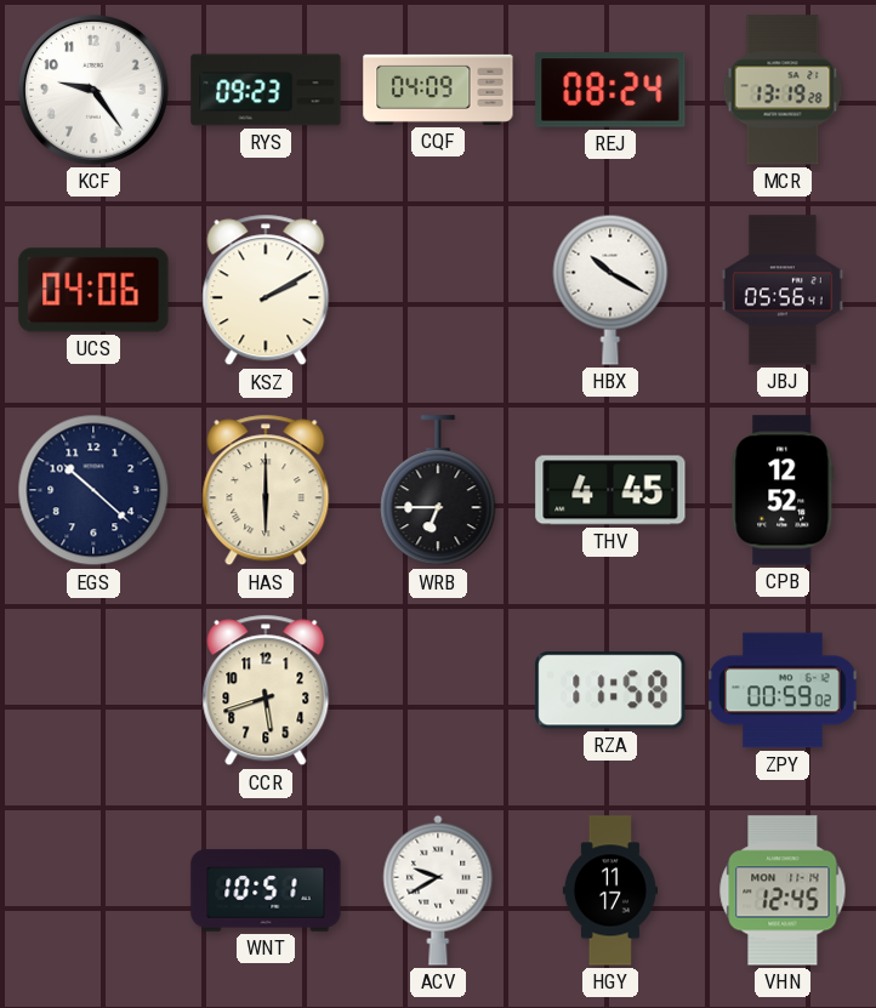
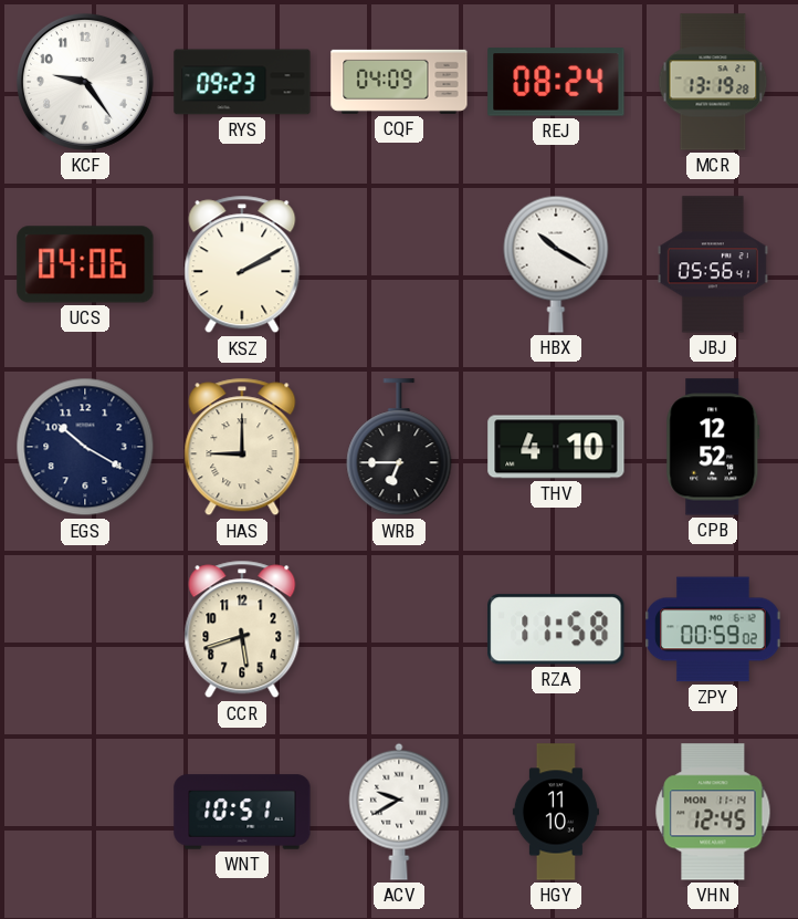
EGS: 10:22 -> 10:20 (85, 447)
HAS: 6:00 -> 9:00 (242, 447)
THV: 4:45 -> 4:10 (556, 447)
HGY: 11:17 -> 11:10 (556, 812)
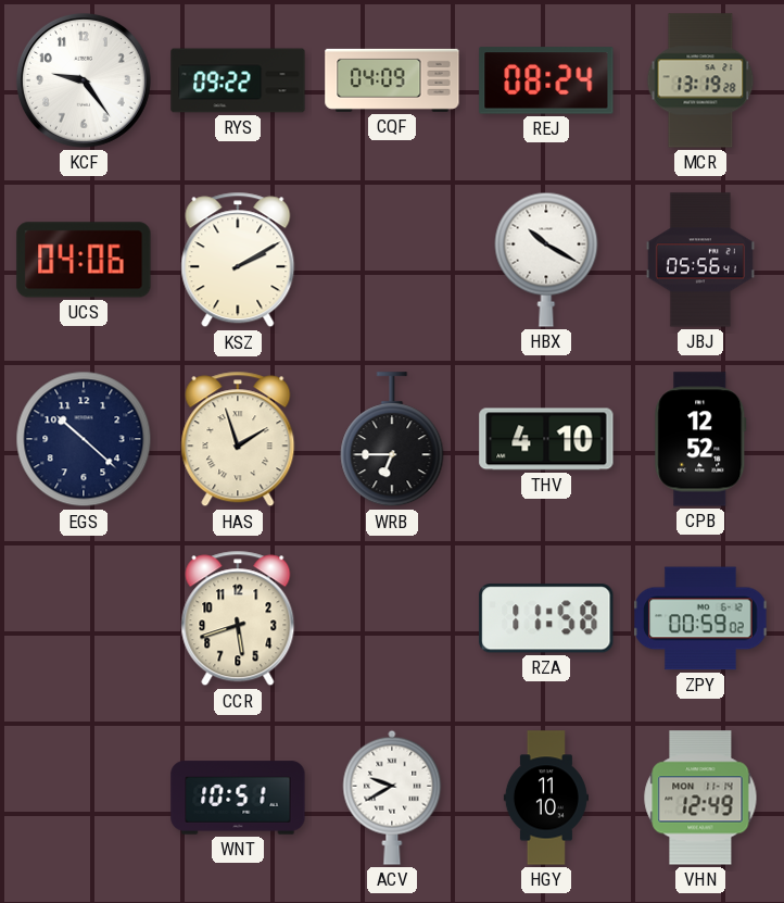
RYS: 09:23 -> 09:22 (238, 80)
EGS: 10:20 -> 10:22 (84, 439)
HAS: 9:00 -> 1:57 (238, 439)
VHN: 12:45 -> 12:49 (700, 798)
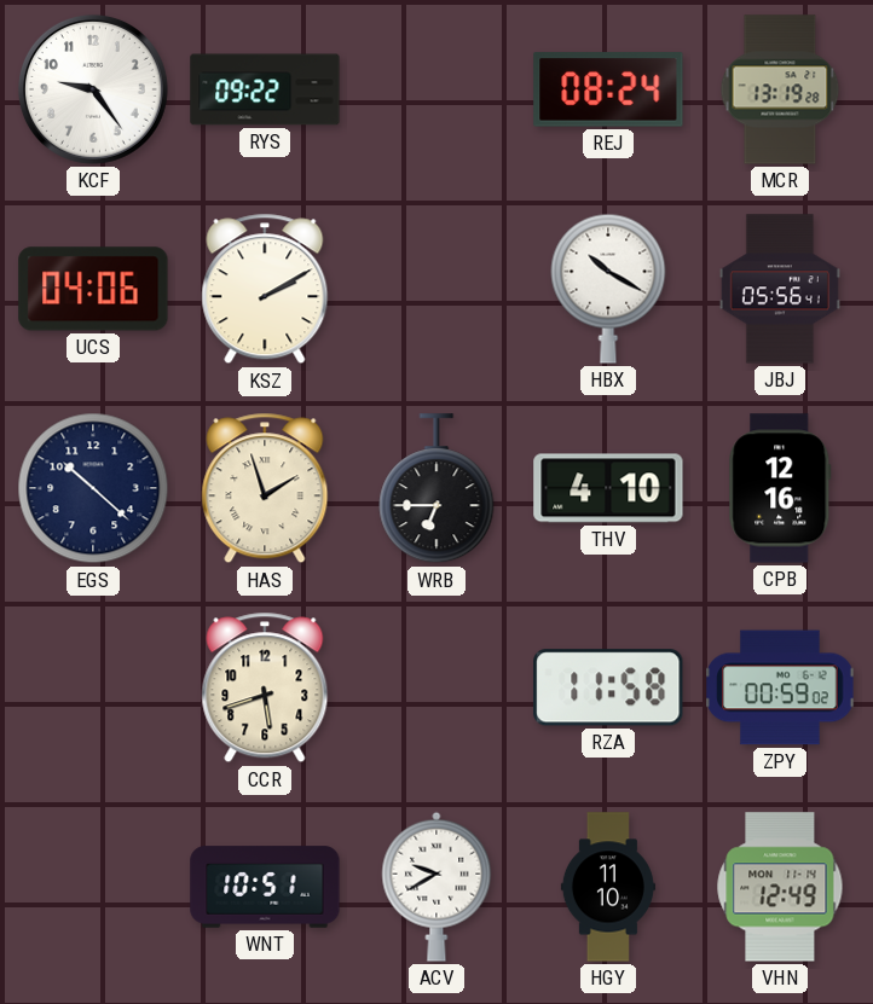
CQF: 04:09 -> none (392, 80)
CPB: 12:52 -> 12:16 (780, 488)
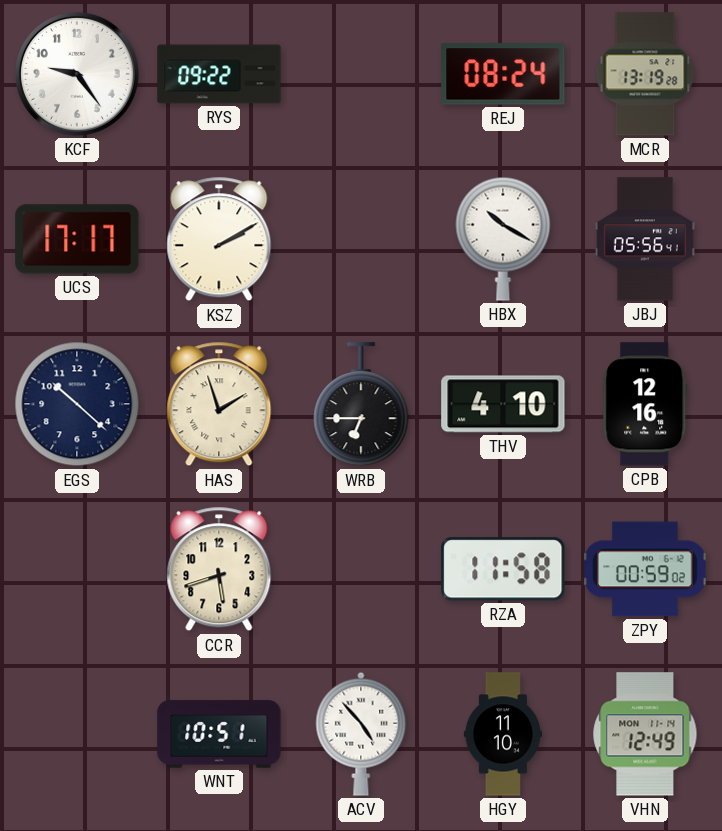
UCS: 04:06 -> 17:17 (77, 239)
ACV: 9:40 -> 4:53 (361, 734)
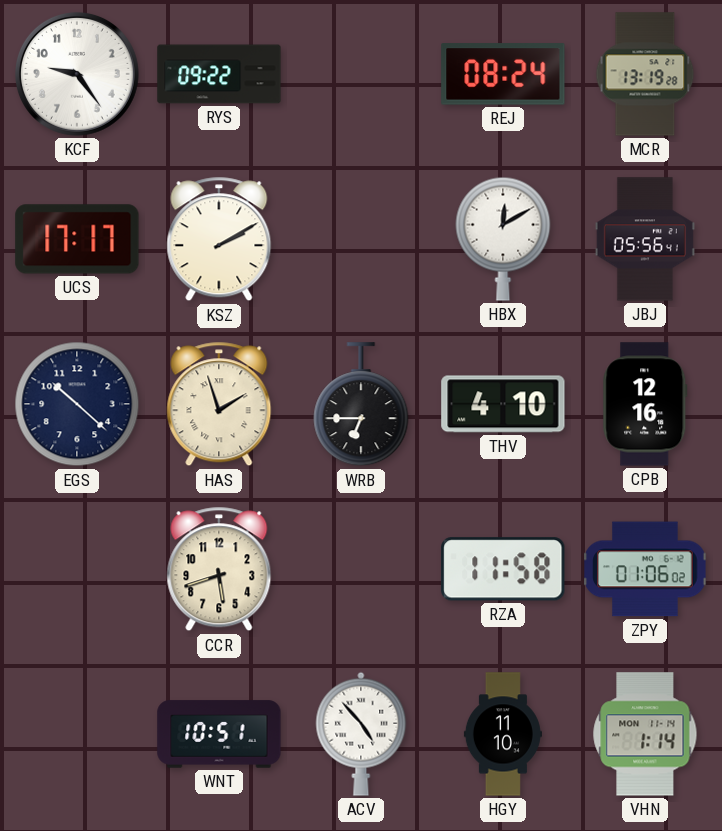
HBX: 10:20 -> 12:10 (503, 239)
ZPY: 00:59 -> 01:06 (645, 569)
VHN: 12:49 -> 1:14 (645, 734)
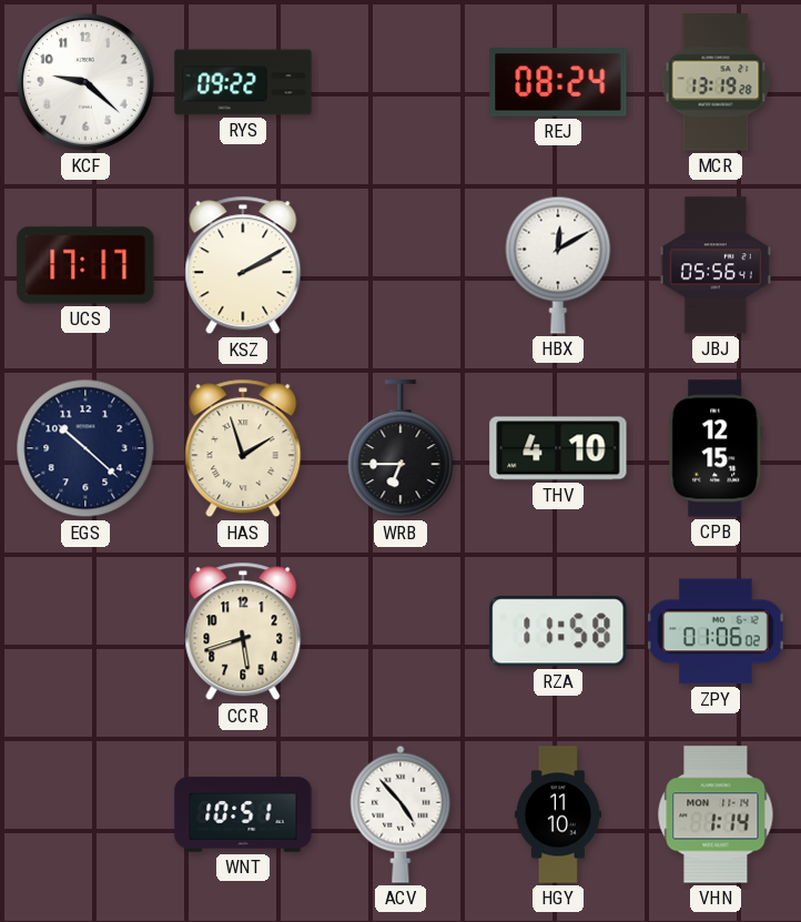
KCF: 9:24 -> 9:22 (85, 82)
CPB: 12:16 -> 12:15 (716, 448)
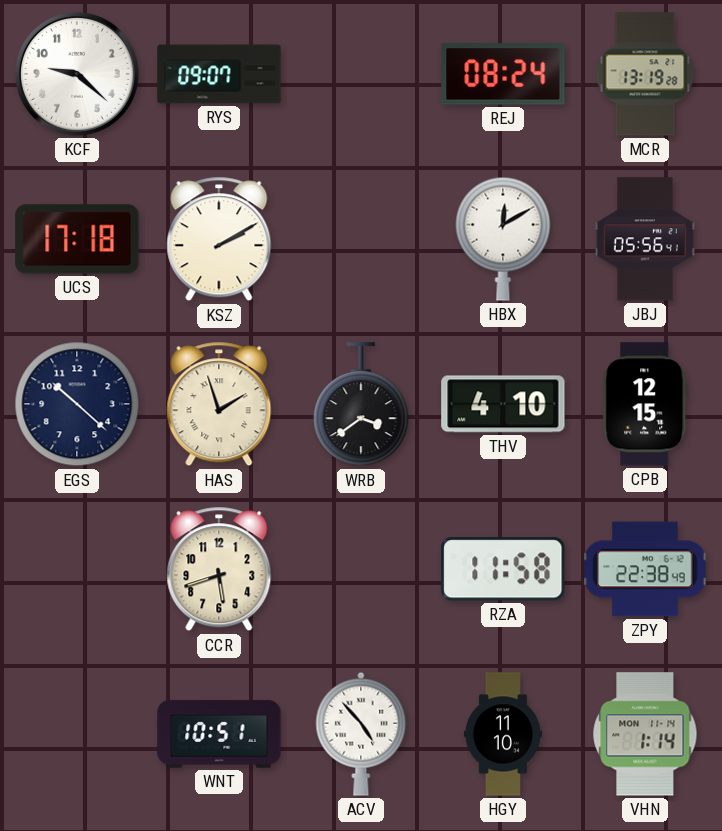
RYS: 09:22 -> 09:07 (219, 74)
UCS: 17:17 -> 17:18 (77, 239)
WRB: 6:45 -> 3:39 (361, 405)
ZPY: 01:06 -> 22:38 (645, 569)
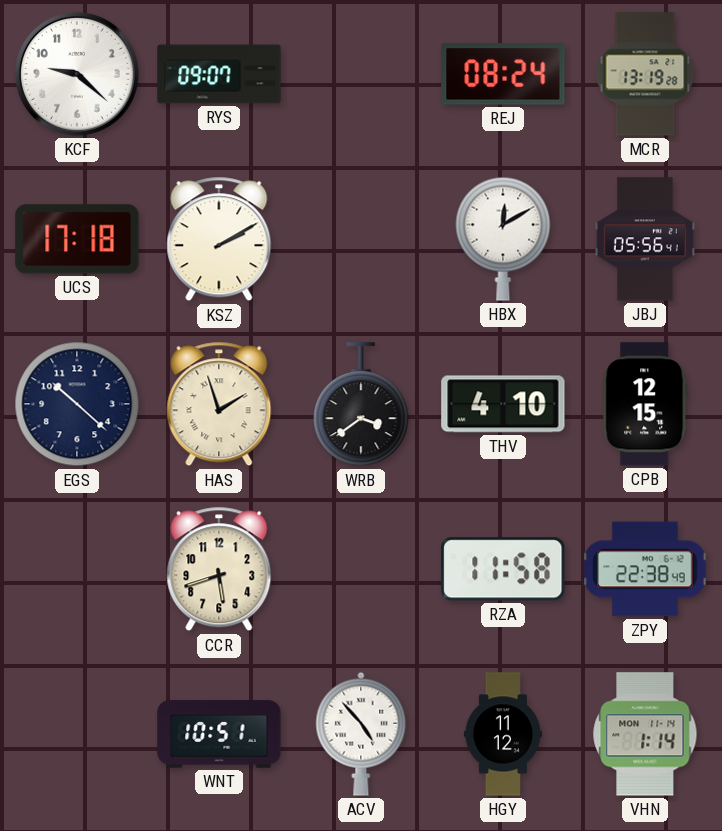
HGY: 11:10 -> 11:12 (503, 734)
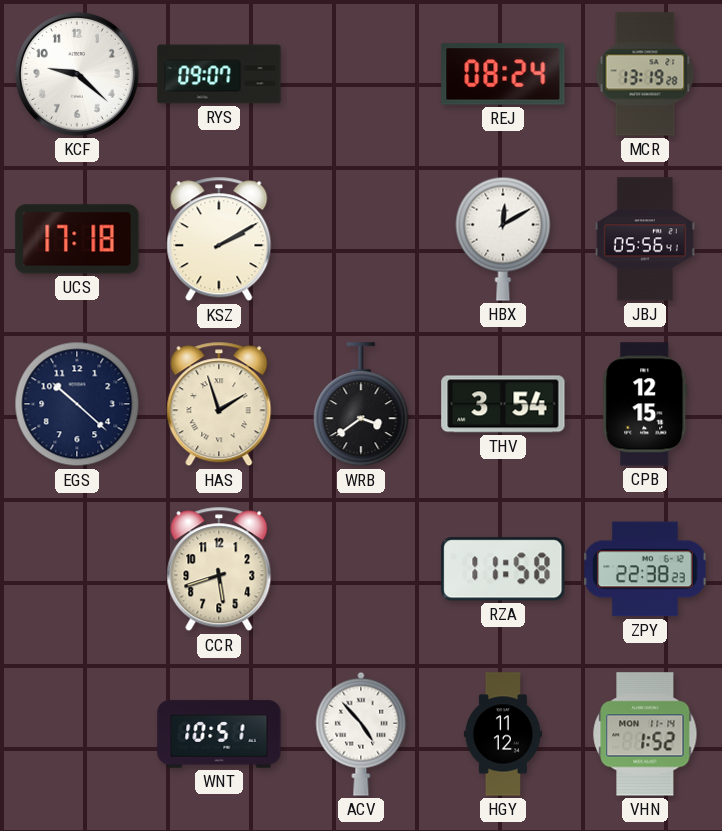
THV: 4:10 -> 3:54 (503, 404)
ZPY: 22:38:49 -> 22:38:23 (645, 569)
VHN: 1:14 -> 1:52 (645, 734)
